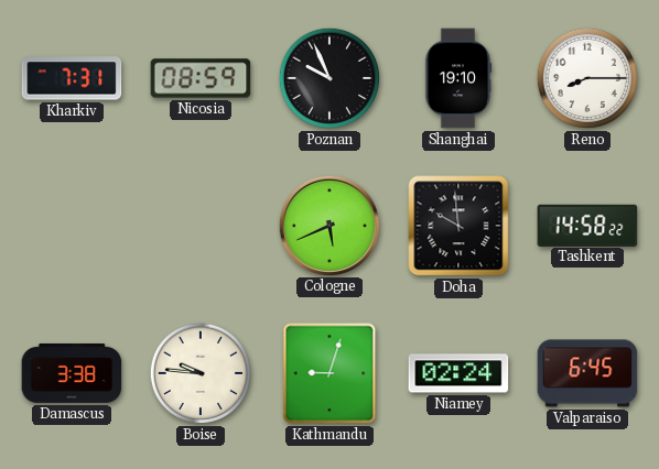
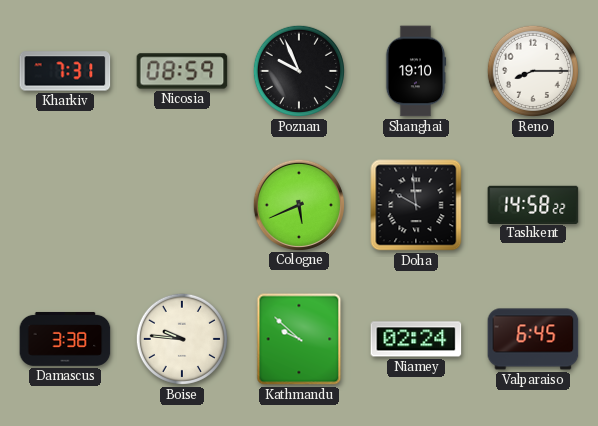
Kathmandu: 9:03 -> 9:52 (299, 339)
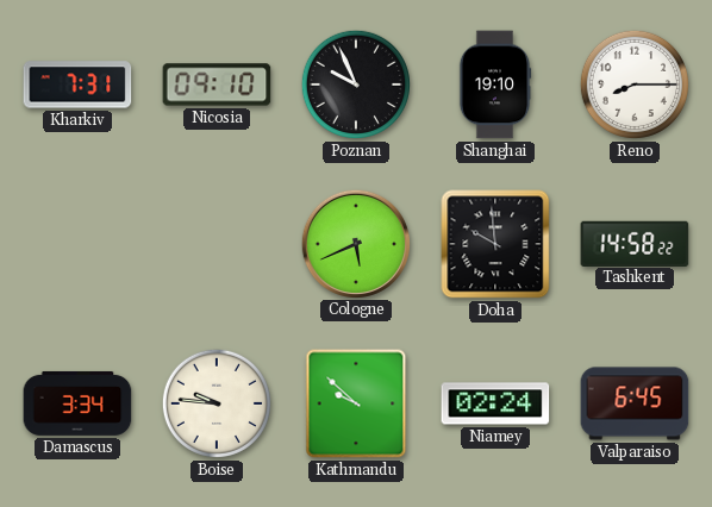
Nicosia: 08:59 -> 09:10 (217, 84)
Damascus: 3:38 -> 3:34 (77, 403)
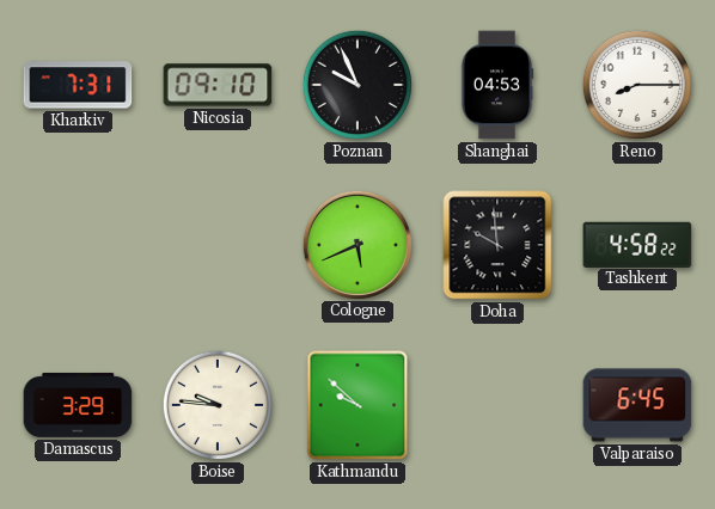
Shanghai: 19:10 -> 04:53 (497, 85)
Tashkent: 14:58 -> 4:58 (637, 244)
Damascus: 3:34 -> 3:29 (78, 405)
Niamey: 02:24 -> none (495, 403)
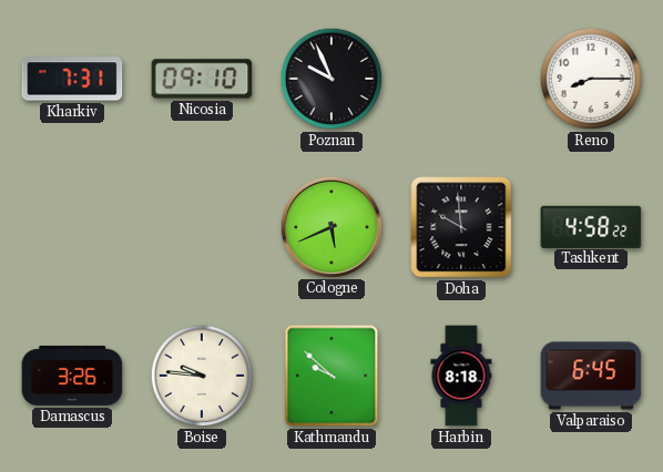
Shanghai: 04:53 -> none (497, 85)
Damascus: 3:29 -> 3:26 (72, 376)
Harbin: none -> 8:18 (461, 376)
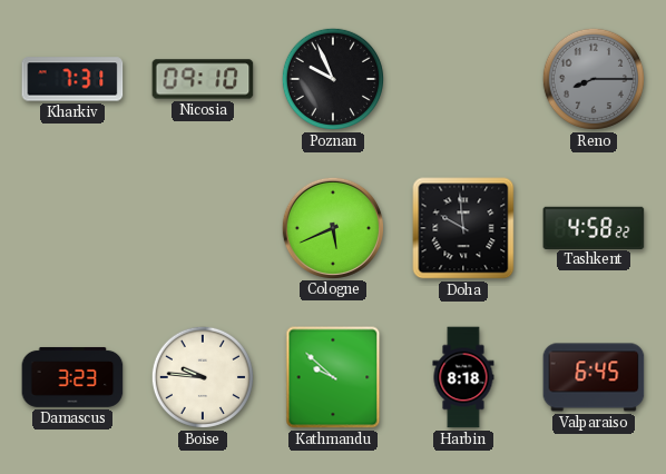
Reno dial: white -> grey (594, 79)
Damascus: 3:26 -> 3:23 (72, 377)
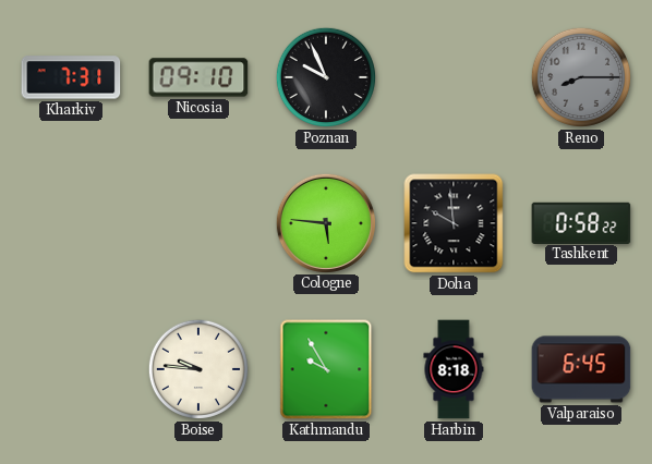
Cologne: 5:41 -> 5:46 (325, 222)
Tashkent: 4:58 -> 0:58 (581, 222)
Damascus: 3:23 -> none (72, 377)
Kathmandu: 9:52 -> 9:55 (326, 369)
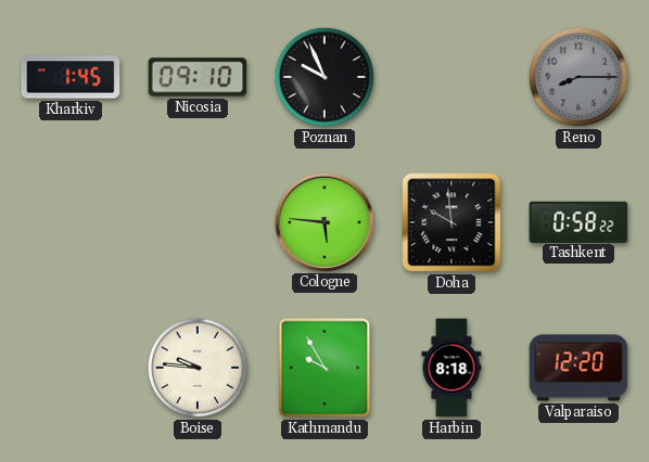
Kharkiv: 7:31 -> 1:45 (71, 77)
Valparaiso: 6:45 -> 12:20 (578, 368)
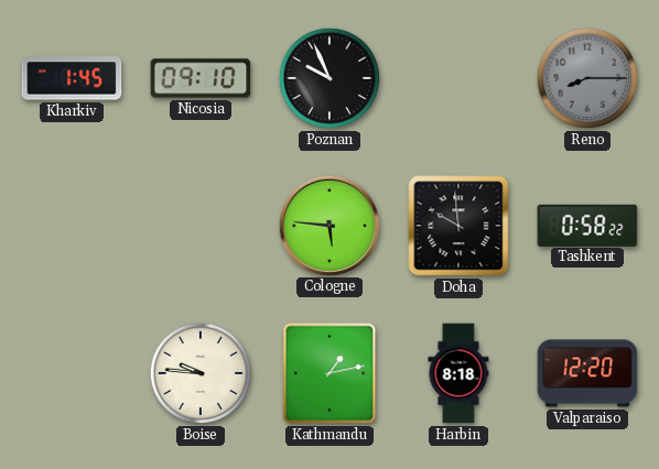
Kathmandu: 9:55 -> 1:13 (329, 373)
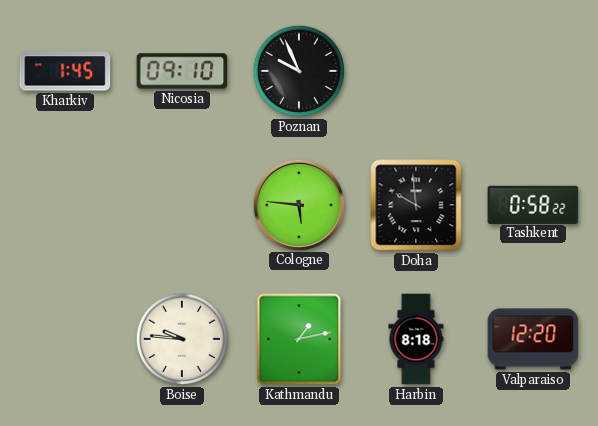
Reno: 8:15 -> none (587, 78)
